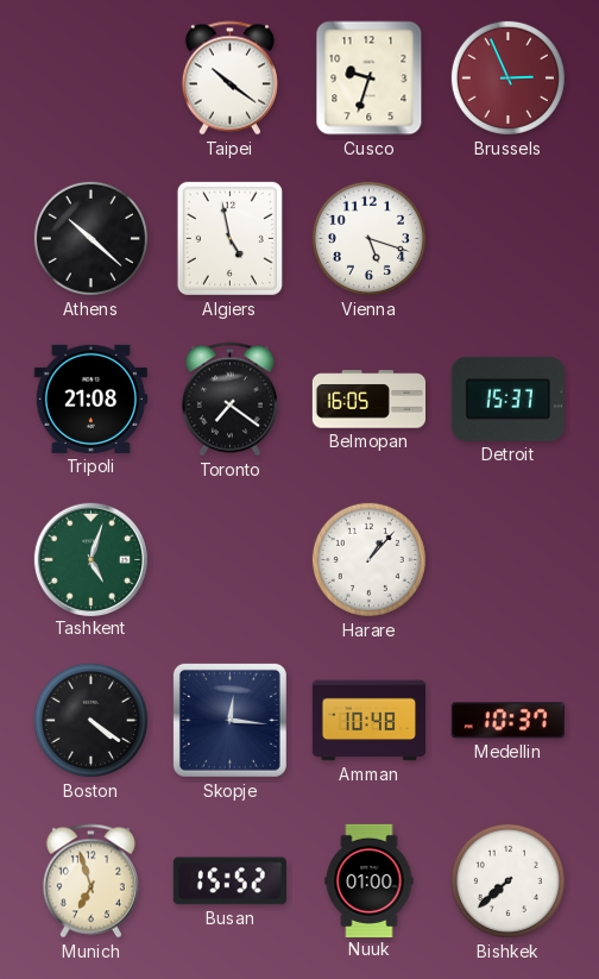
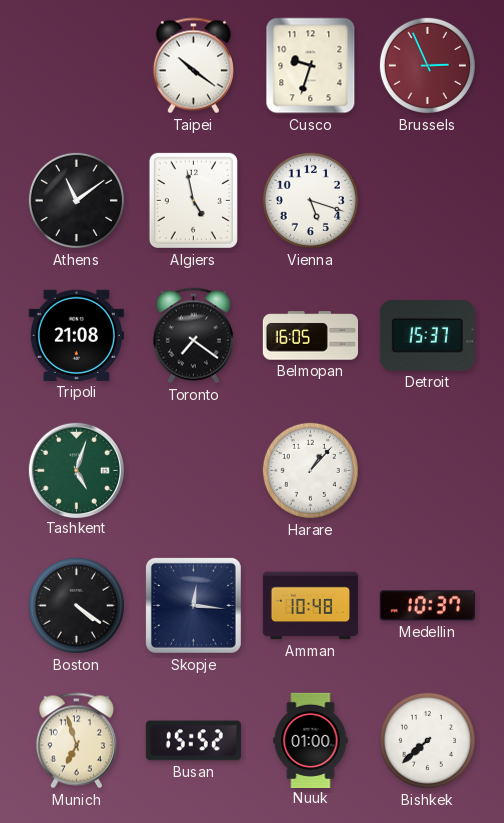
Athens: 10:22 -> 11:09 (76, 200)
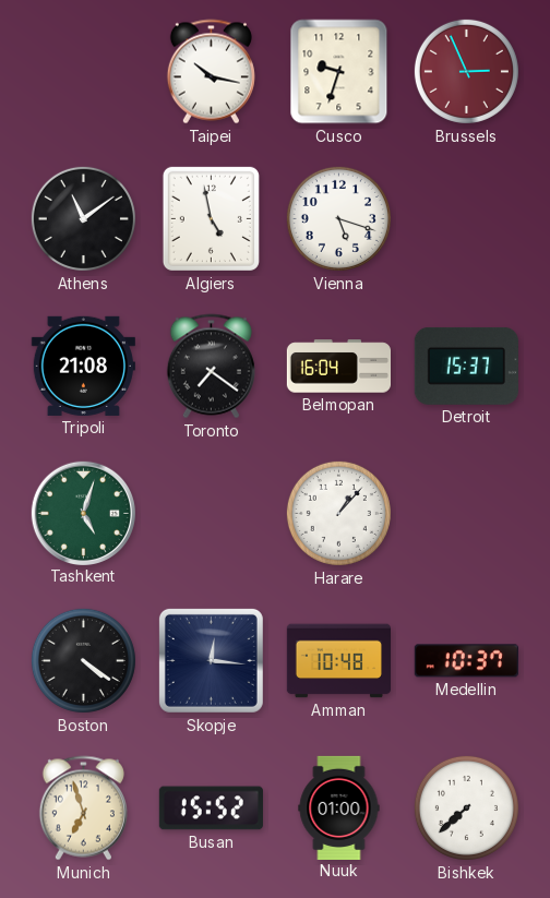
Taipei: 10:21 -> 10:17 (211, 72)
Belmopan: 16:05 -> 16:04 (338, 367)
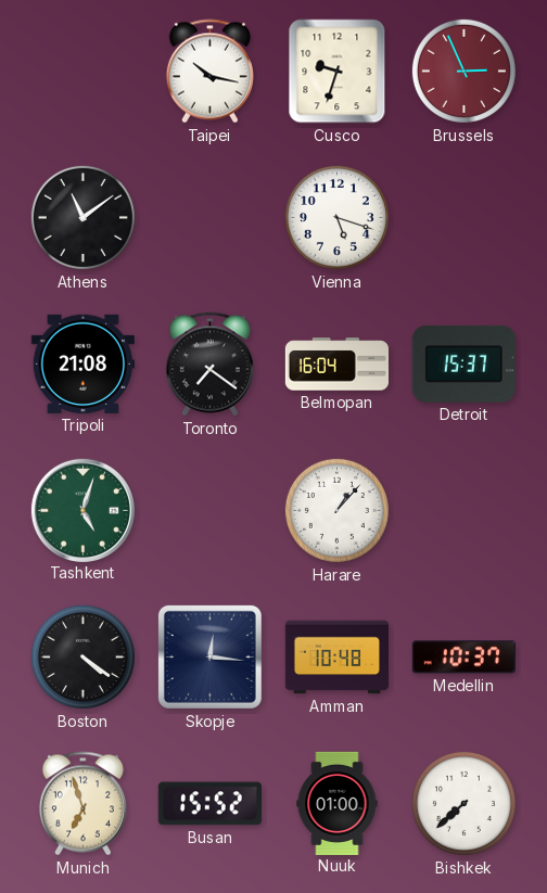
Algiers: 4:58 -> none (211, 218)
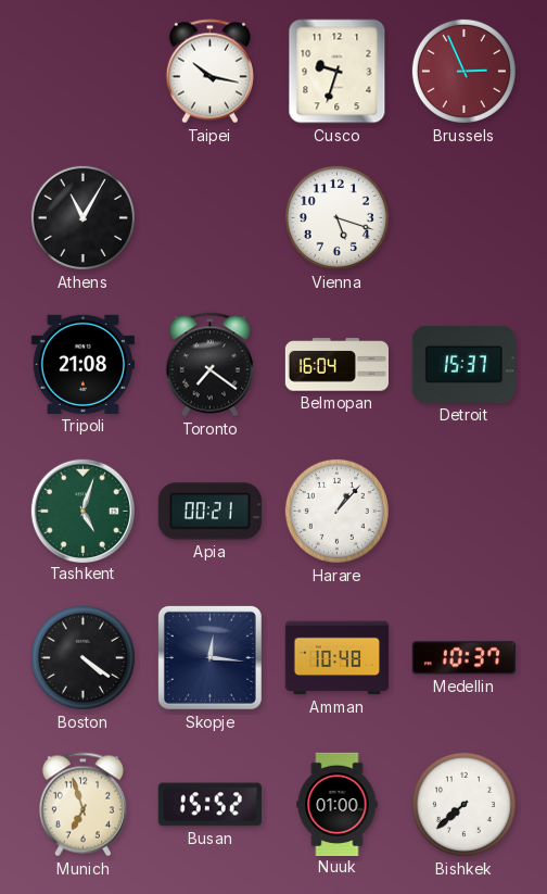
Athens: 11:09 -> 11:05 (82, 217)
Apia: none -> 00:21 (209, 512)
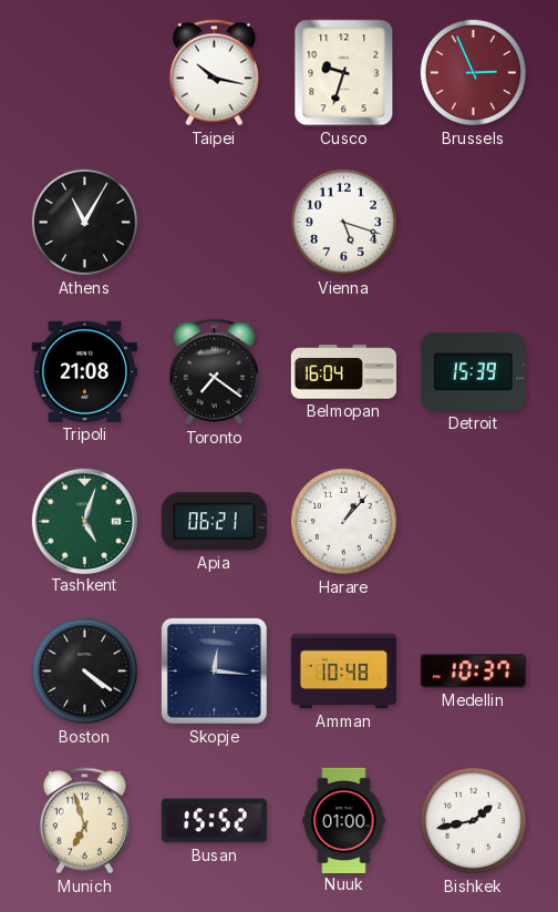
Detroit: 15:37 -> 15:39 (473, 371)
Apia: 00:21 -> 06:21 (214, 522)
Bishkek: 7:38 -> 1:43 (473, 820)
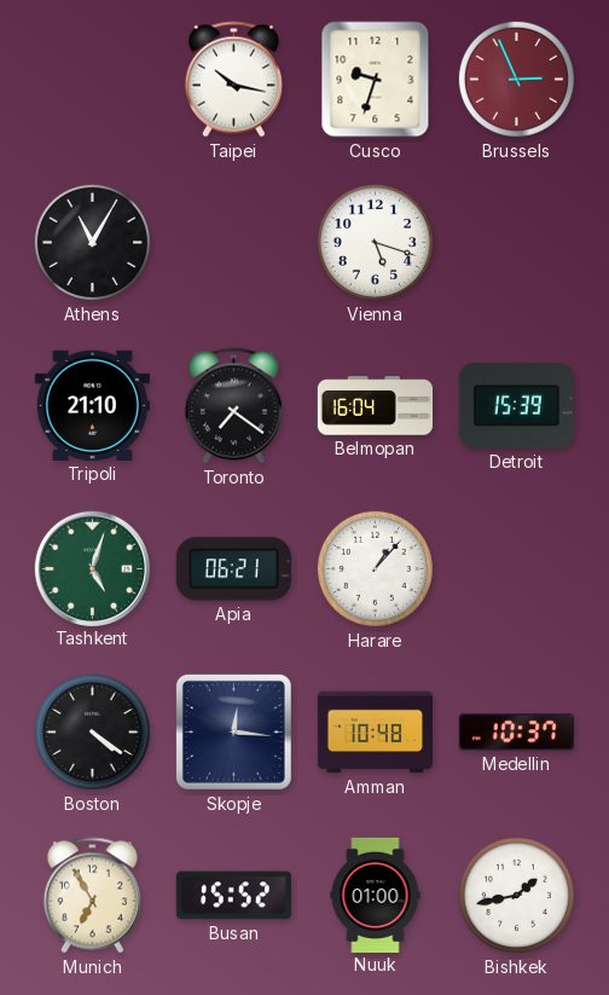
Tripoli: 21:08 -> 21:10 (92, 405)
Munich: 6:57 -> 6:55 (92, 896)
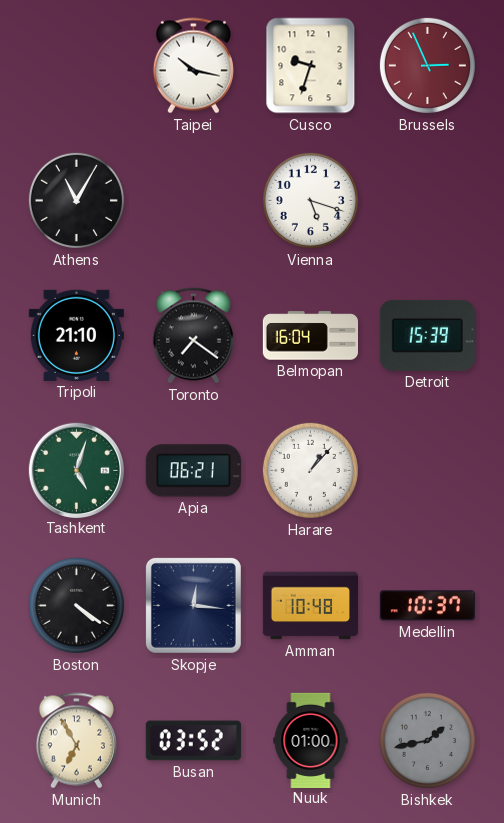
Busan: 15:52 -> 03:52 (193, 741)
Bishkek dial: white -> grey (427, 740)
